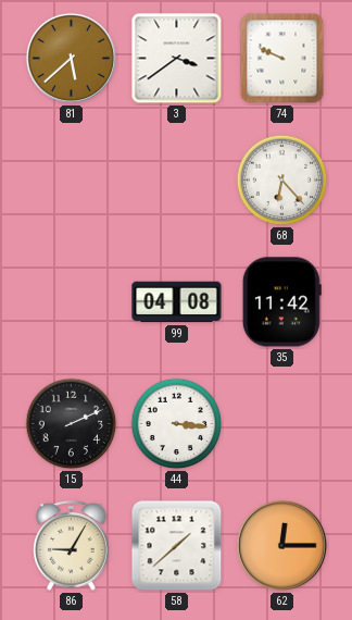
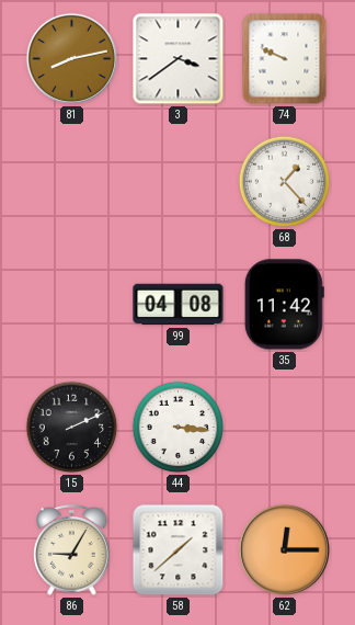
81: 5:38 -> 8:13 (71, 58)
68: 6:23 -> 1:23 (285, 182)
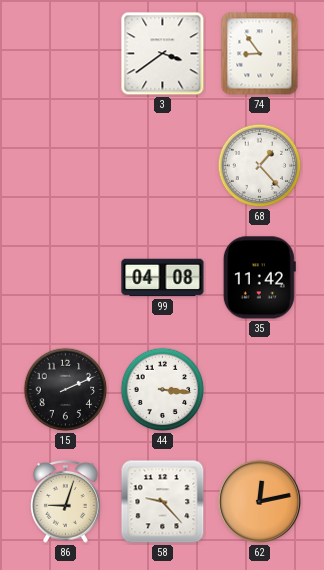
81: 8:13 -> none (71, 58)
74: 9:49 -> 8:54 (260, 54)
86: 9:05 -> 9:03 (66, 502)
58: 1:38 -> 9:23 (163, 502)
62: 12:15 -> 12:13 (259, 501)
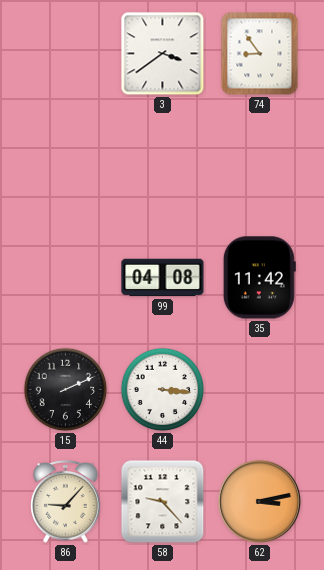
68: 1:23 -> none (260, 166)
86: 9:03 -> 9:07 (66, 502)
62: 12:13 -> 3:13 (259, 501)
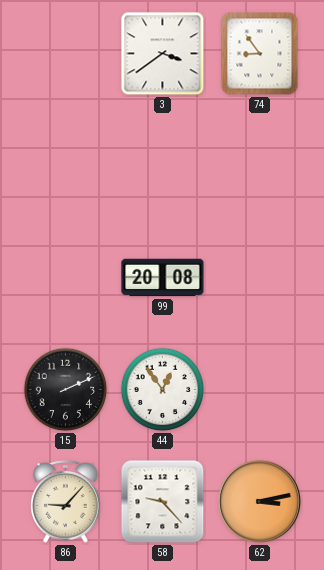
99: 04:08 -> 20:08 (163, 278)
35: 11:42 -> none (259, 278)
44: 3:16 -> 12:54 (163, 390)
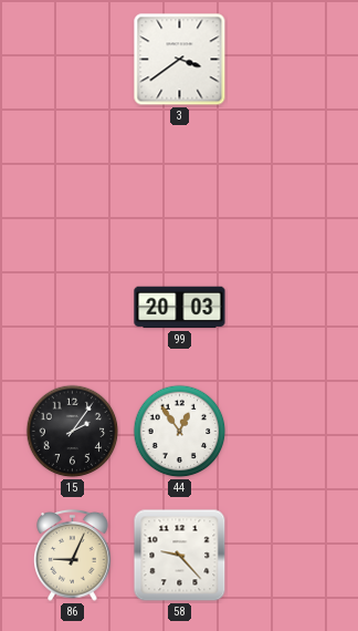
74: 8:54 -> none (260, 54)
99: 20:08 -> 20:03 (180, 308)
15: 2:11 -> 2:06 (73, 432)
86: 9:07 -> 9:04 (73, 556)
62: 3:13 -> none (259, 501)
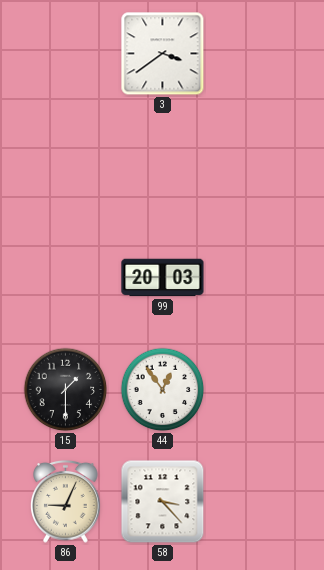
15: 2:06 -> 1:30 (66, 390)
58: 9:23 -> 3:23 (163, 502)
